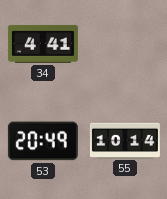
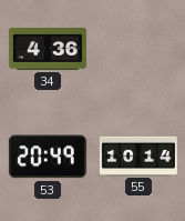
34: 4:41 -> 4:36 (48, 49)
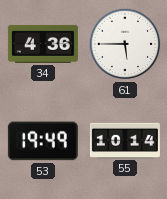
61: none -> 5:45 (125, 44)
53: 20:49 -> 19:49 (43, 141)
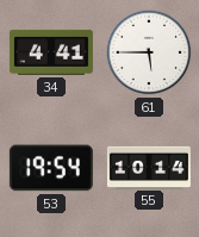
34: 4:36 -> 4:41 (51, 52)
53: 19:49 -> 19:54 (51, 168)
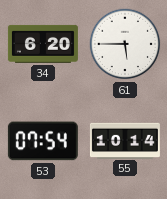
34: 4:41 -> 6:20 (43, 44)
53: 19:54 -> 07:54 (43, 141)
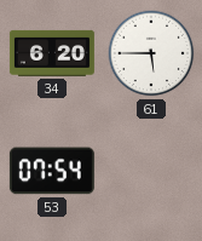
55: 10:14 -> none (125, 140)
